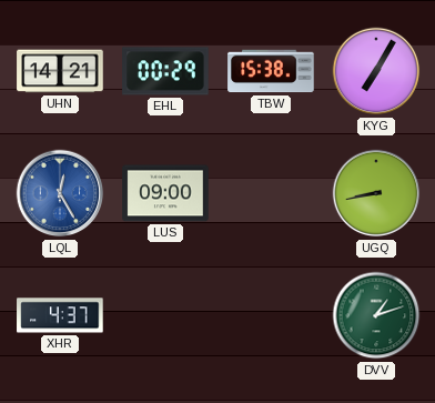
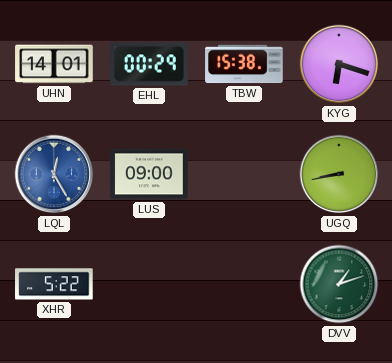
UHN: 14:21 -> 14:01 (54, 64)
KYG: 7:05 -> 6:18 (339, 64)
XHR: 4:37 -> 5:22 (54, 284)
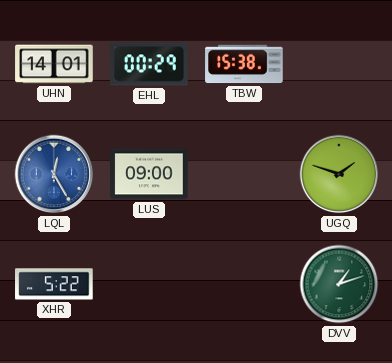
KYG: 6:18 -> none (339, 64)
UGQ: 8:43 -> 1:48 (339, 174)
